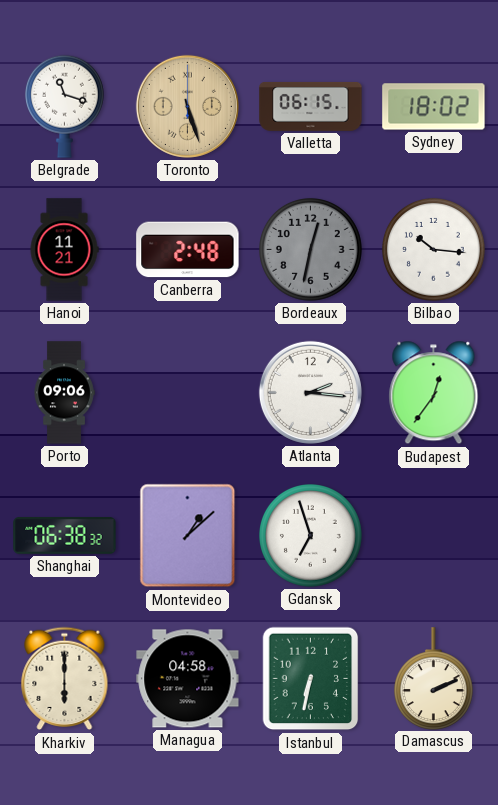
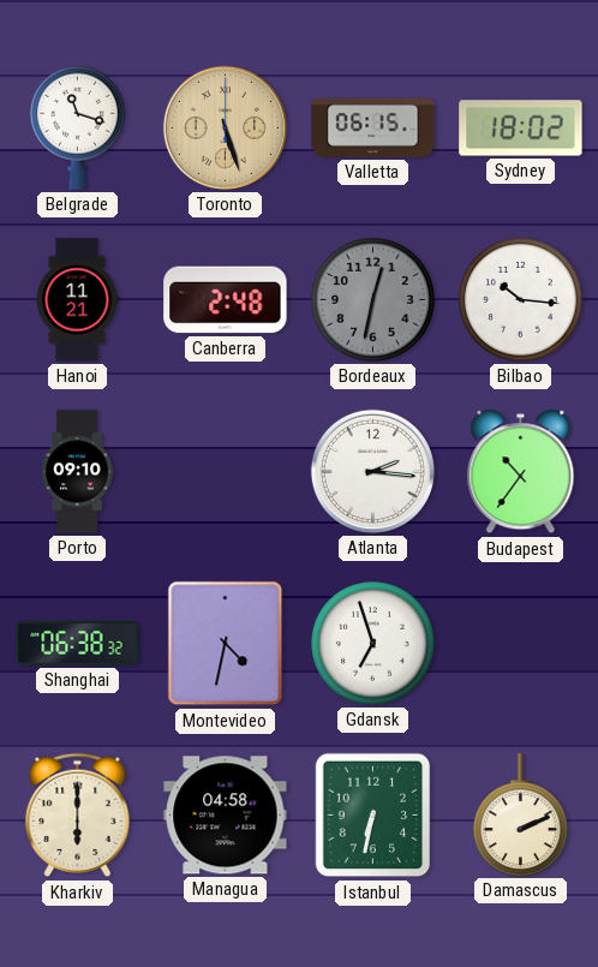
Porto: 09:06 -> 09:10 (77, 472)
Budapest: 12:36 -> 10:36 (521, 472)
Montevideo: 1:08 -> 4:32 (226, 644)
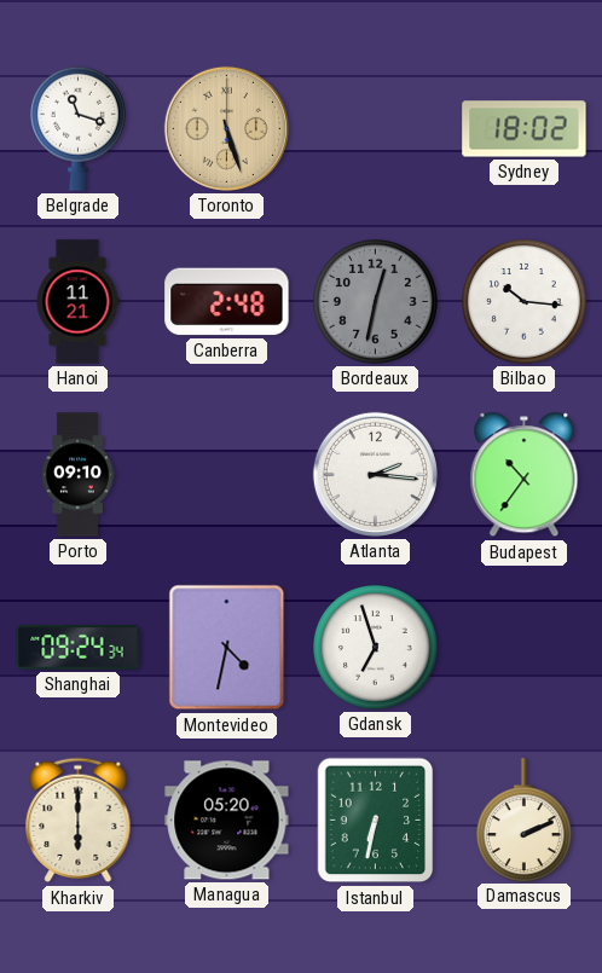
Valletta: 06:15 -> none (373, 127)
Shanghai: 06:38 -> 09:24 (79, 648)
Managua: 04:58 -> 05:20 (227, 821)
